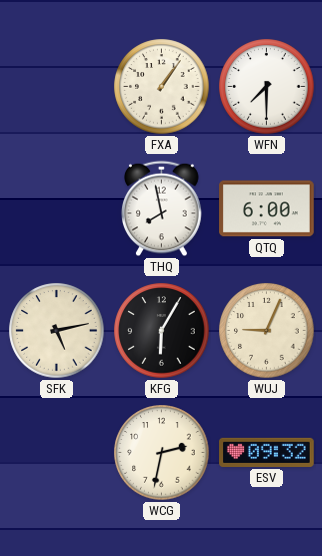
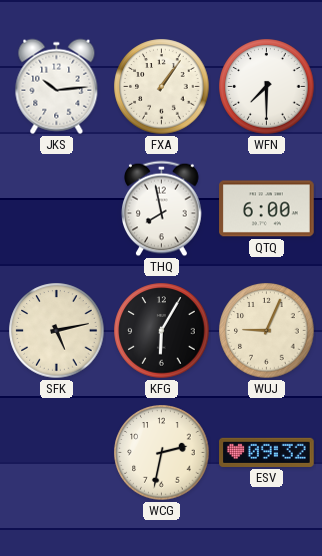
JKS: none -> 10:14 (57, 87)
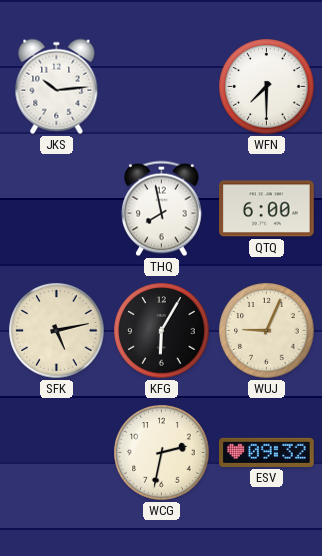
FXA: 1:06 -> none (162, 87)
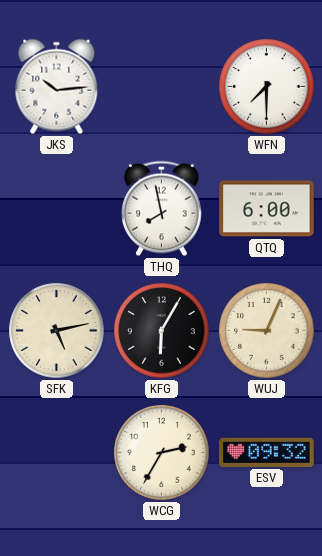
WCG: 2:32 -> 2:35 (162, 453)
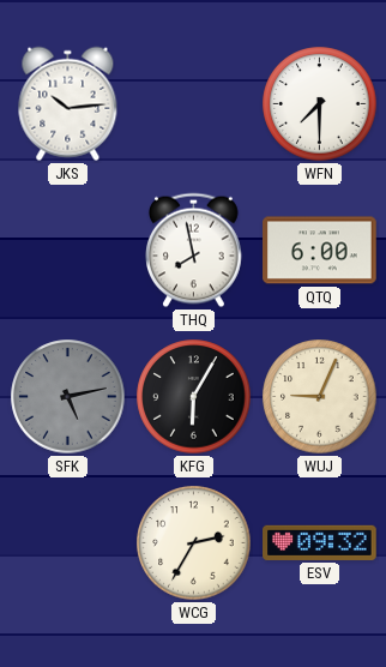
SFK dial: cream -> grey (68, 397)
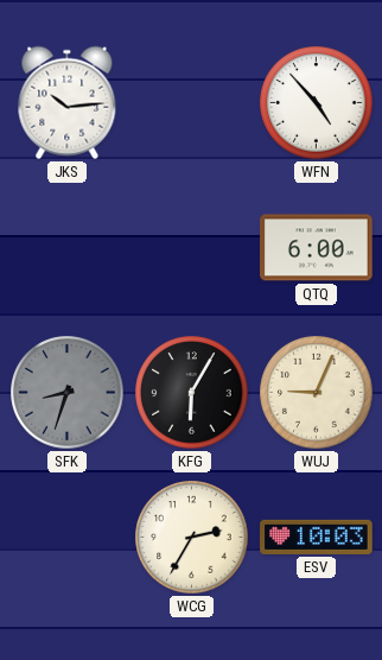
WFN: 7:30 -> 4:53 (317, 103)
THQ: 7:58 -> none (194, 251)
SFK: 5:13 -> 8:33 (68, 393)
ESV: 09:32 -> 10:03 (317, 537)
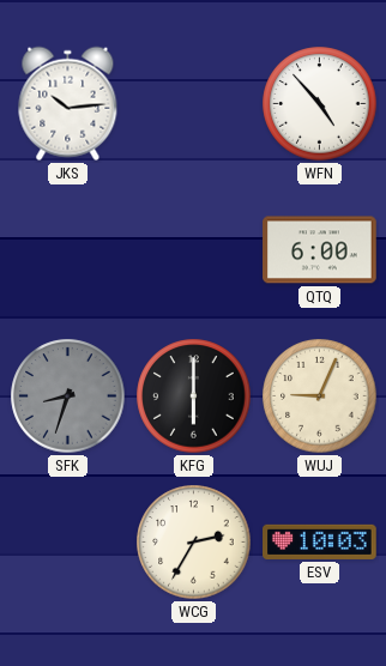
KFG: 6:05 -> 6:00 (194, 396)
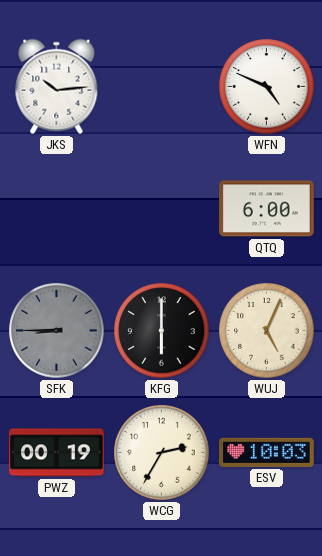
WFN: 4:53 -> 4:49 (267, 87)
SFK: 8:33 -> 8:45 (57, 331)
WUJ: 9:04 -> 5:04 (267, 331)
PWZ: none -> 00:19 (57, 453)
